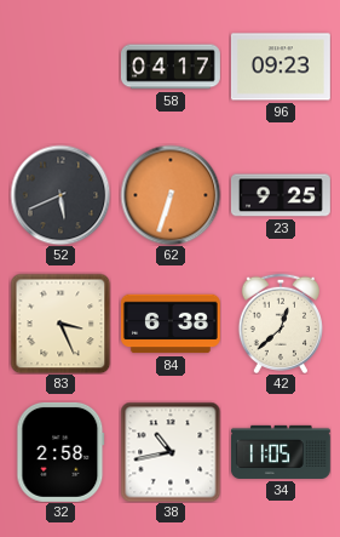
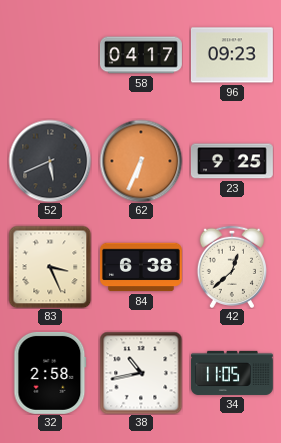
62: 6:33 -> 6:34 (141, 161)
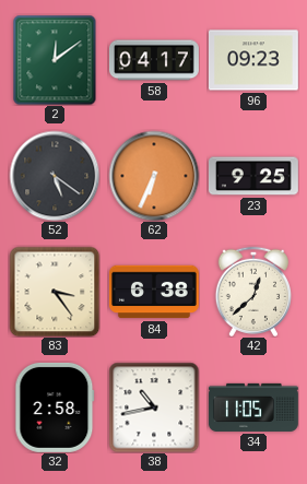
2: none -> 12:09 (55, 60)
52: 5:41 -> 5:21 (55, 176)
83: 3:26 -> 3:24 (55, 292)
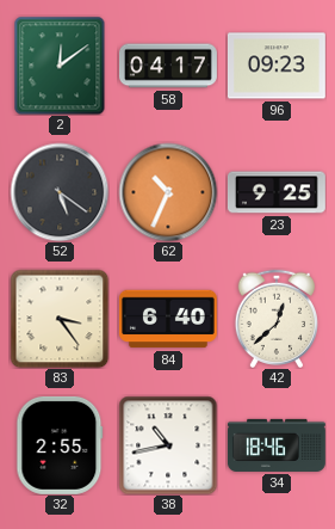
62: 6:34 -> 10:34 (168, 192)
84: 6:38 -> 6:40 (168, 319)
32: 2:58 -> 2:55 (60, 445)
34: 11:05 -> 18:46 (277, 445)
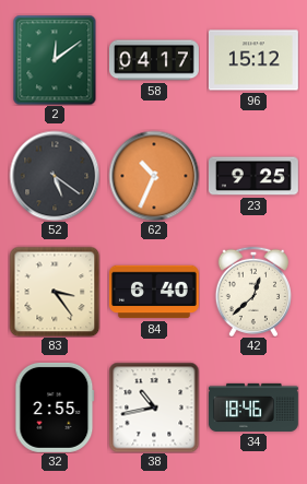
96: 09:23 -> 15:12 (253, 60)
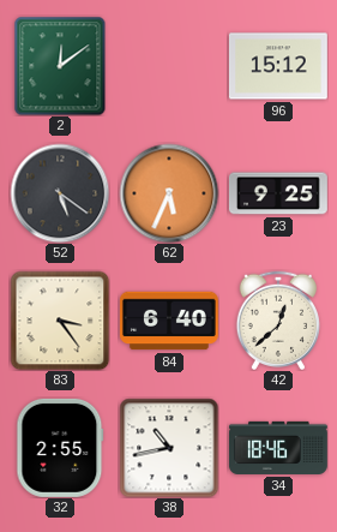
58: 04:17 -> none (155, 60)
62: 10:34 -> 5:34 (169, 193)
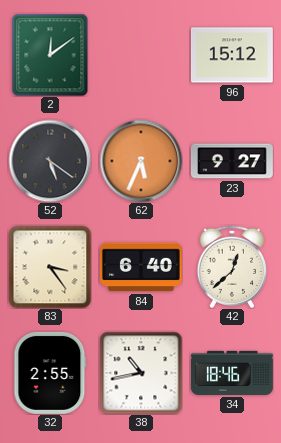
23: 9:25 -> 9:27 (232, 161)
